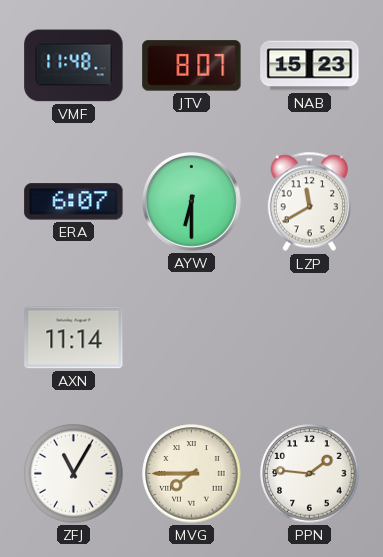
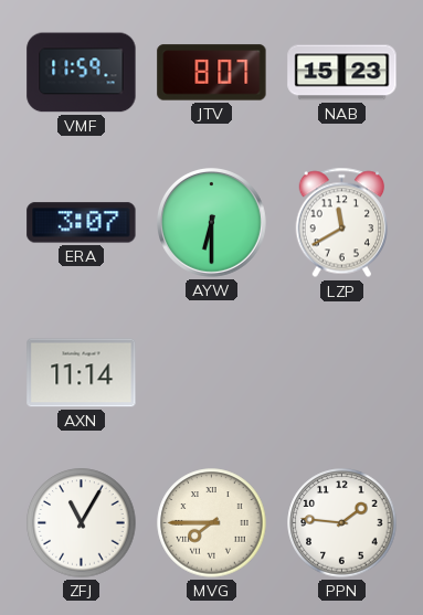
VMF: 11:48 -> 11:59 (82, 73)
ERA: 6:07 -> 3:07 (82, 223)
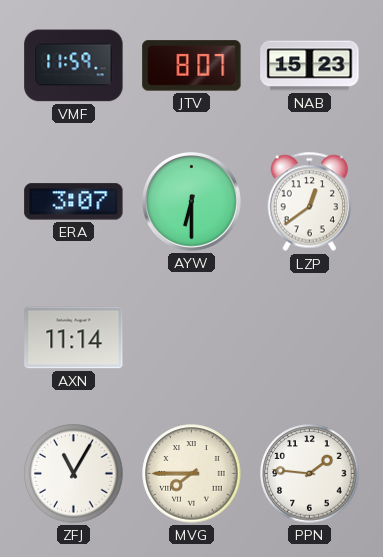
LZP: 11:40 -> 12:39 (309, 202)
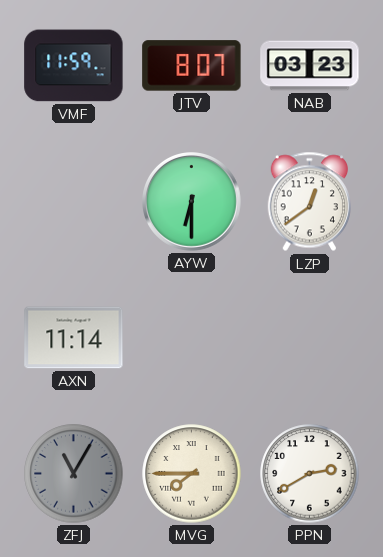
NAB: 15:23 -> 03:23 (310, 66)
ERA: 3:07 -> none (74, 202)
ZFJ dial: white -> grey (74, 474)
PPN: 1:46 -> 2:40 (310, 474)
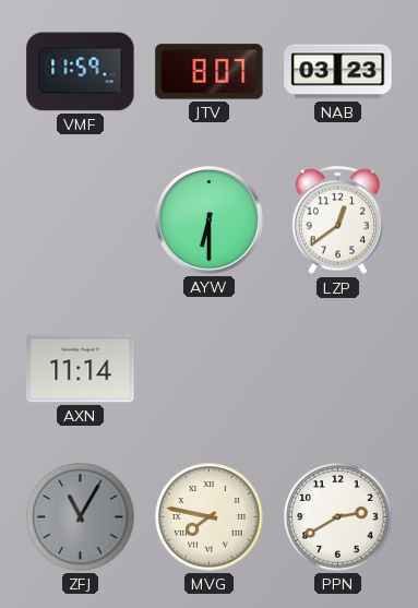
MVG: 7:45 -> 7:47 (210, 517)
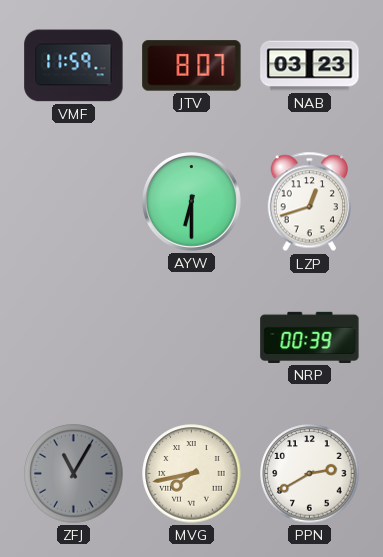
LZP: 12:39 -> 12:42 (309, 202)
AXN: 11:14 -> none (81, 369)
NRP: none -> 00:39 (310, 337)
MVG: 7:47 -> 7:43 (192, 474)
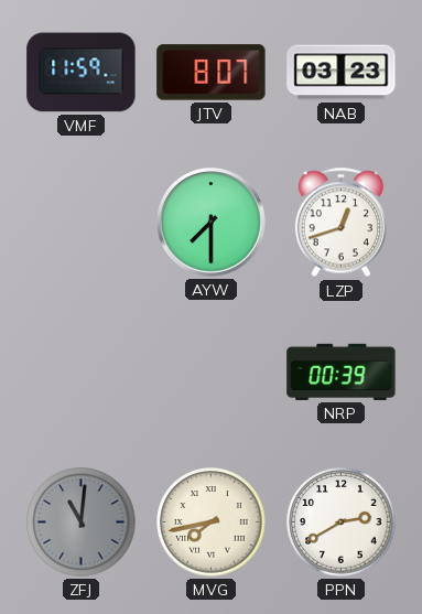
AYW: 6:30 -> 7:30 (212, 223)
ZFJ: 11:05 -> 11:01 (82, 523)
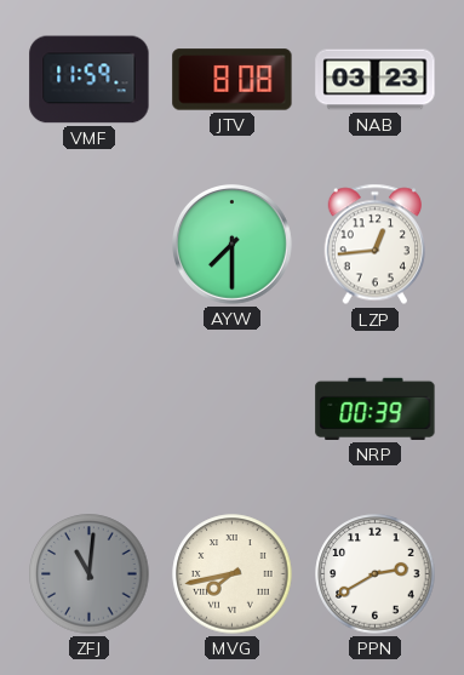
JTV: 8:07 -> 8:08 (233, 80)
LZP: 12:42 -> 12:44 (374, 245)
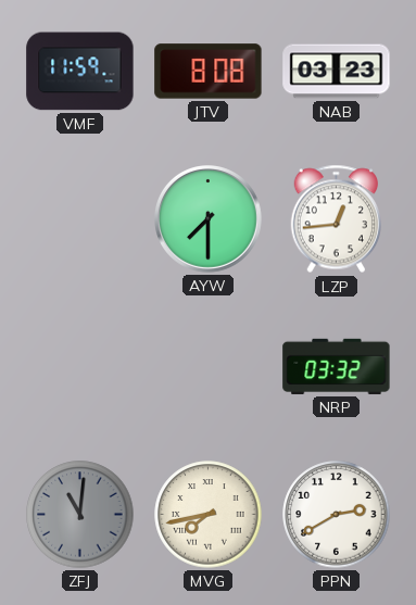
NRP: 00:39 -> 03:32 (337, 366)
